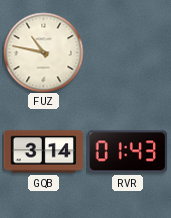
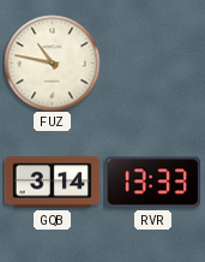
RVR: 01:43 -> 13:33 (152, 183)
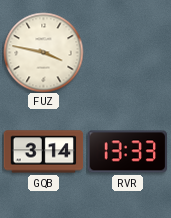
FUZ: 10:47 -> 3:47 (43, 52)
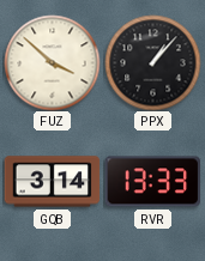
FUZ: 3:47 -> 3:52 (52, 62)
PPX: none -> 1:07 (152, 62)
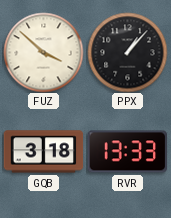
GQB: 3:14 -> 3:18 (43, 152)
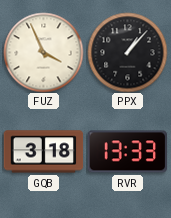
FUZ: 3:52 -> 3:56 (43, 52)
